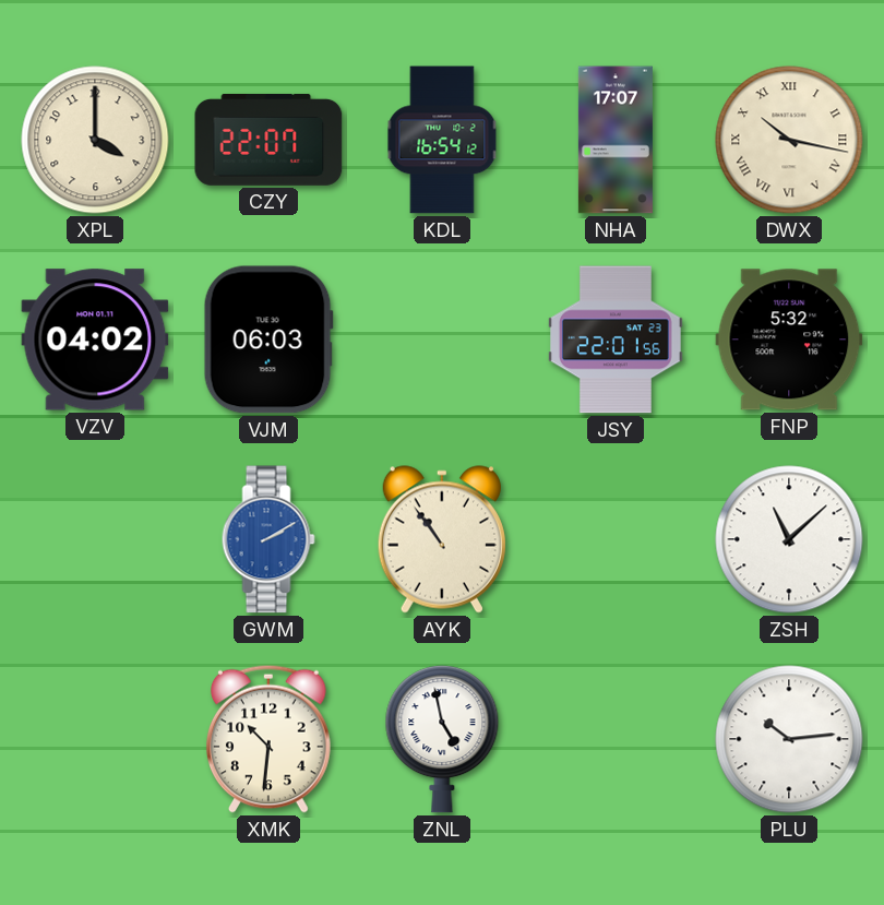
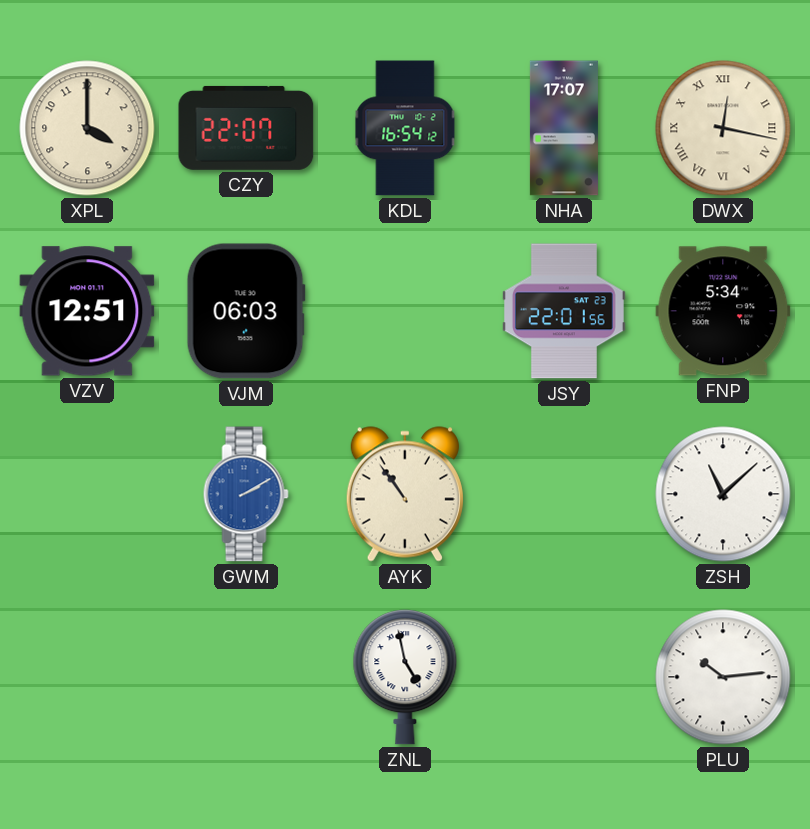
DWX: 10:17 -> 12:17 (723, 128)
VZV: 04:02 -> 12:51 (87, 311)
FNP: 5:32 -> 5:34 (723, 311)
XMK: 10:31 -> none (270, 739)
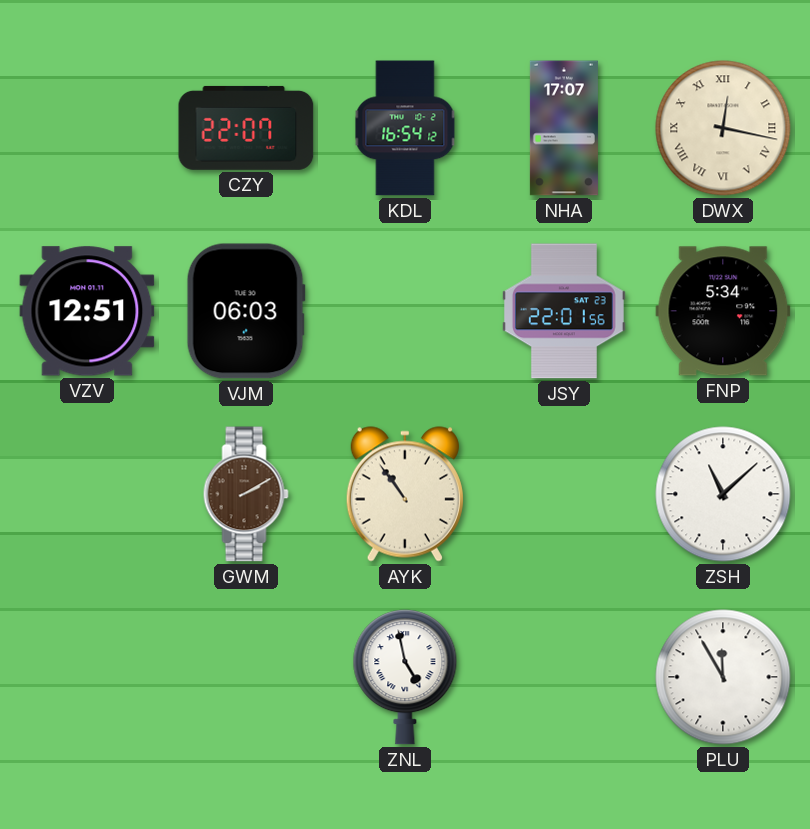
XPL: 4:00 -> none (87, 128)
GWM dial: blue -> brown (246, 494)
PLU: 10:14 -> 11:55 (723, 677)
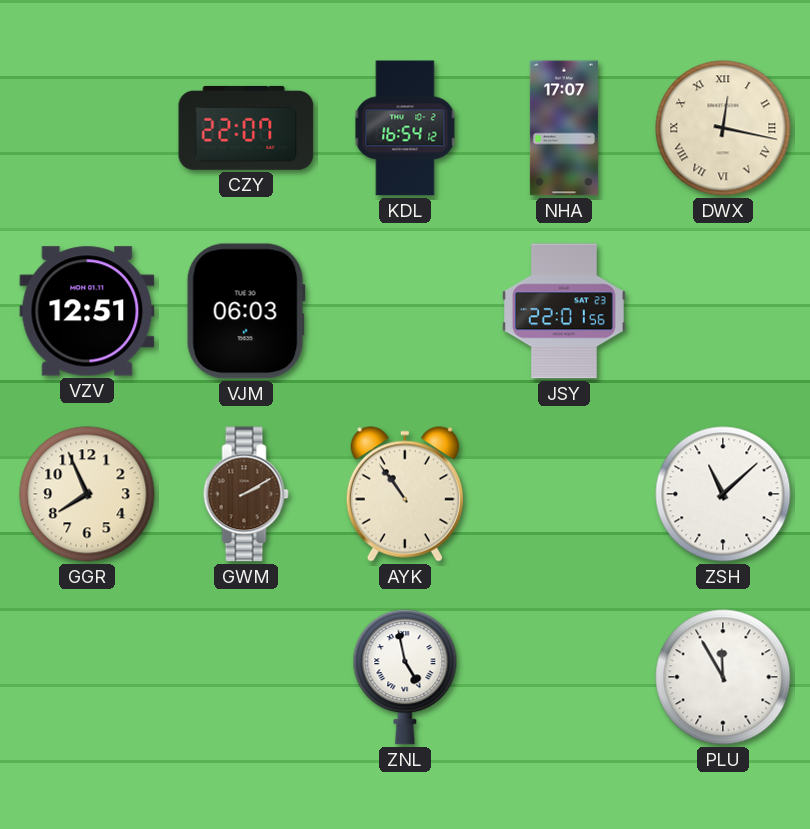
FNP: 5:34 -> none (723, 311)
GGR: none -> 7:56 (87, 494)
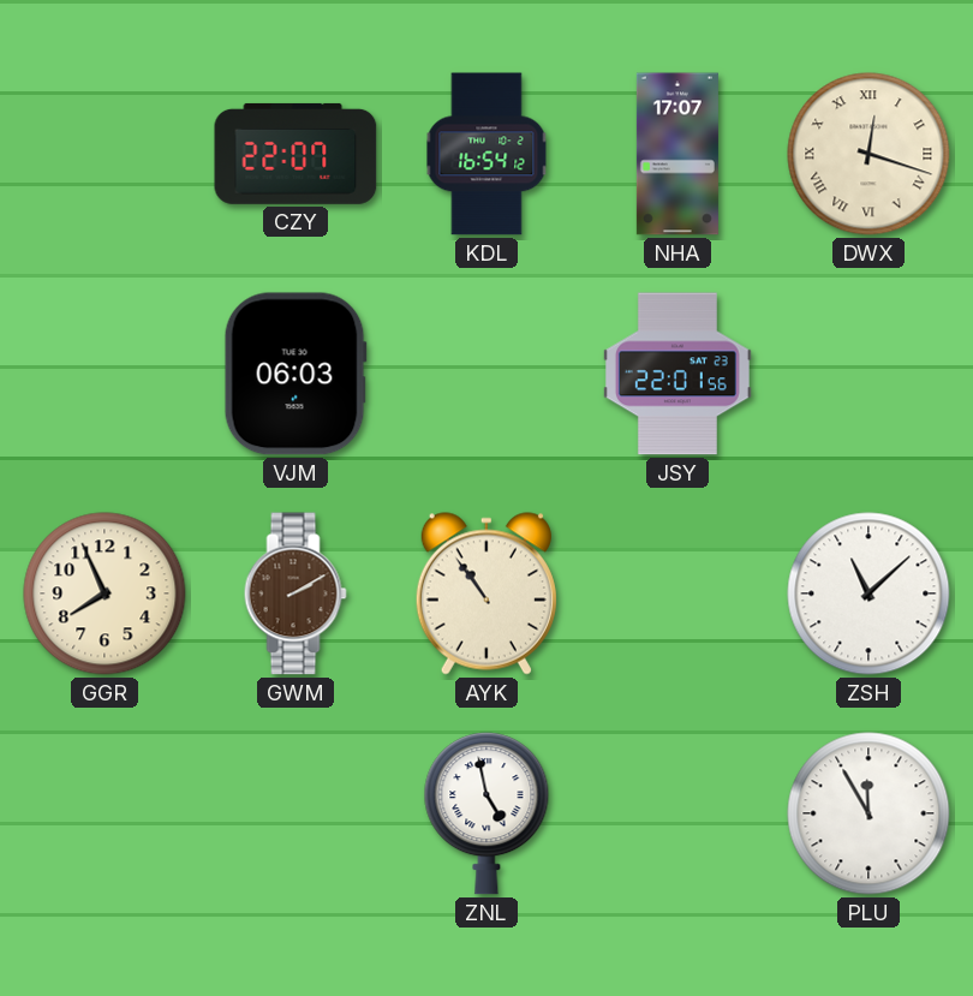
DWX: 12:17 -> 12:18 (868, 154)
VZV: 12:51 -> none (87, 311)
